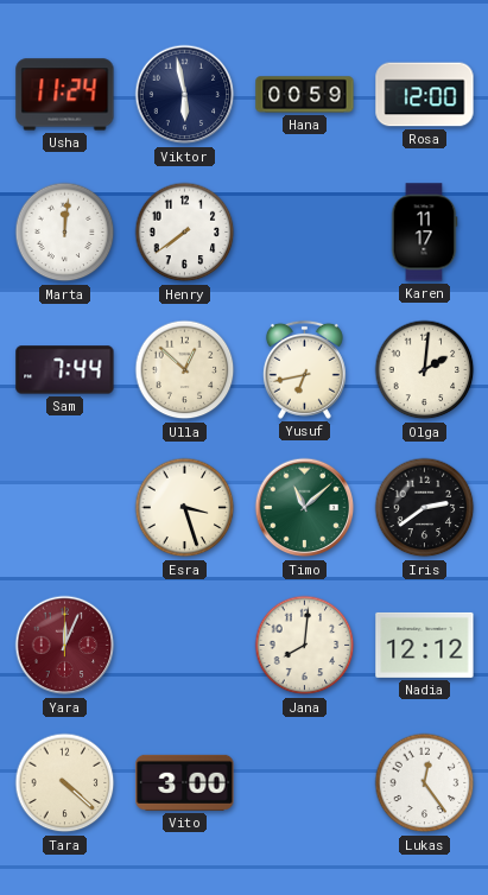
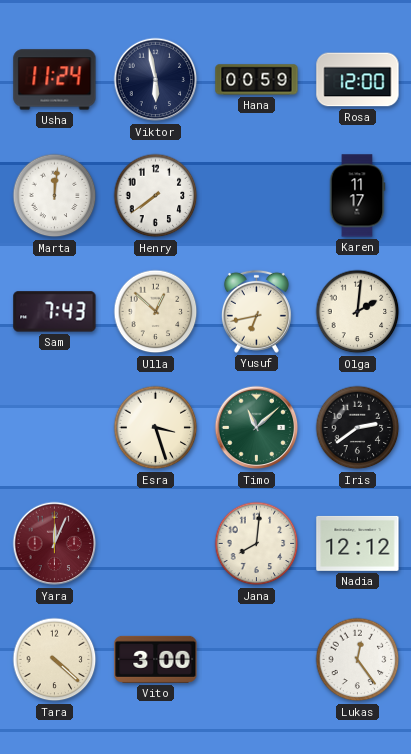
Sam: 7:44 -> 7:43 (55, 312)
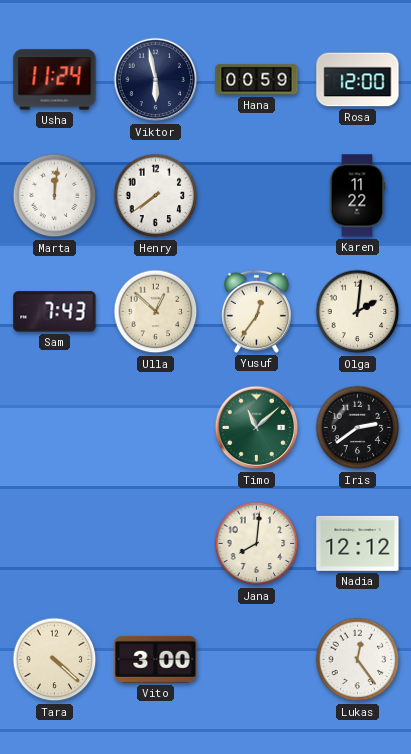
Karen: 11:17 -> 11:22 (357, 196)
Yusuf: 6:43 -> 12:36 (256, 311)
Esra: 3:27 -> none (156, 428)
Yara: 12:04 -> none (55, 544)
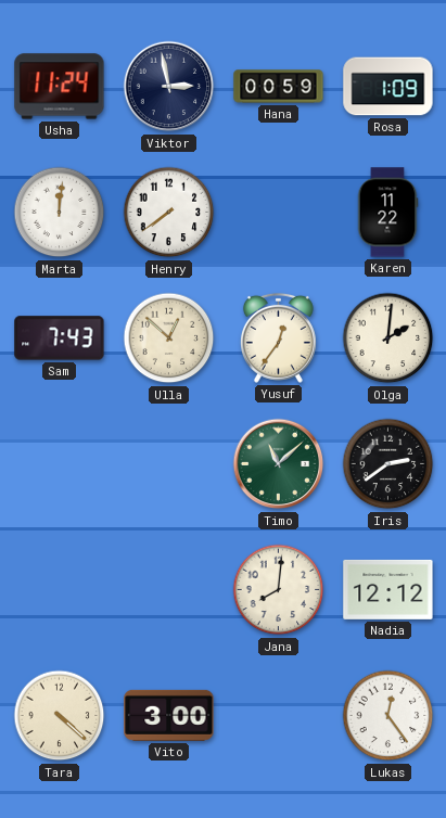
Viktor: 5:58 -> 2:58 (169, 87)
Rosa: 12:00 -> 1:09 (388, 87)
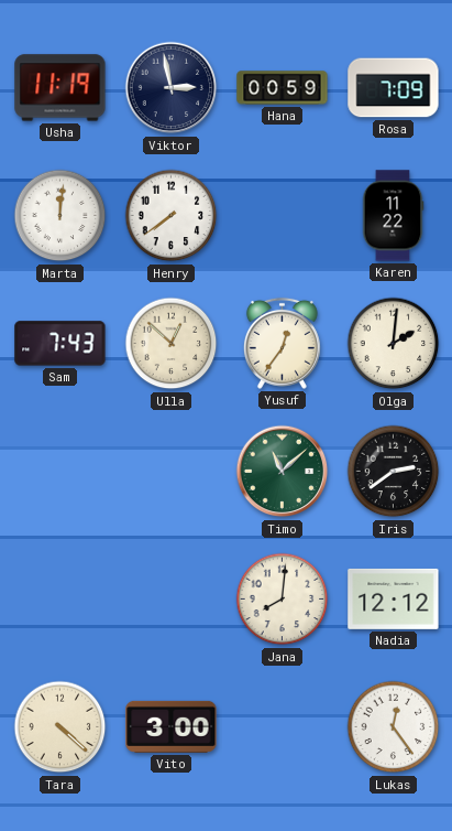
Usha: 11:24 -> 11:19 (60, 88)
Rosa: 1:09 -> 7:09 (394, 88)
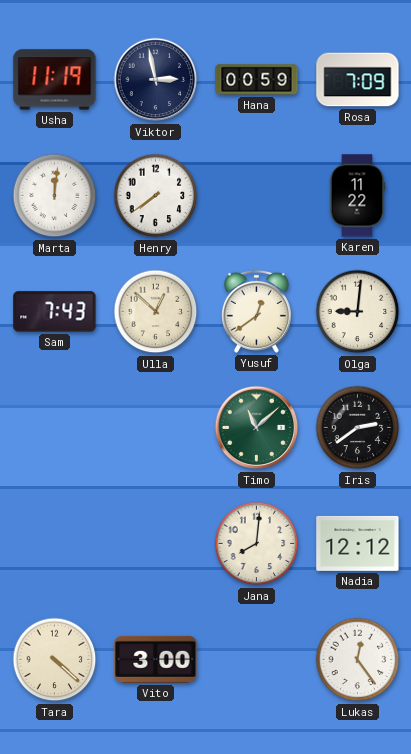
Yusuf: 12:36 -> 12:39 (256, 311)
Olga: 2:01 -> 9:01 (358, 312)
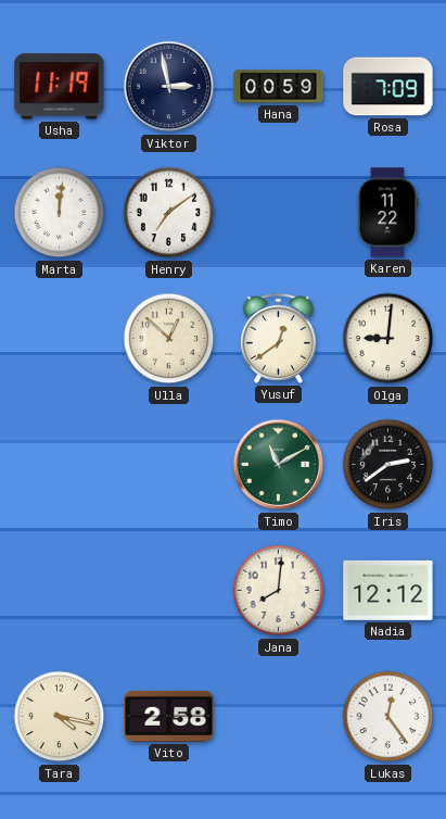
Henry: 7:39 -> 7:09 (169, 213)
Sam: 7:43 -> none (55, 312)
Timo: 11:08 -> 11:10 (279, 465)
Tara: 4:22 -> 4:17 (60, 717)
Vito: 3:00 -> 2:58 (169, 716)
